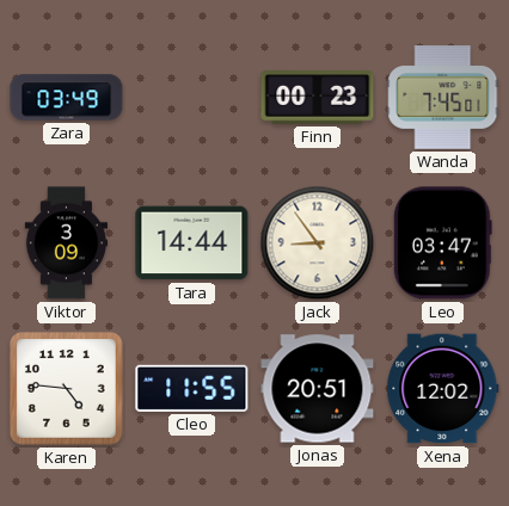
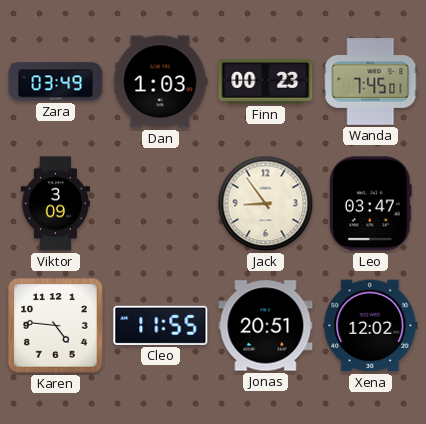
Dan: none -> 1:03 (160, 82)
Tara: 14:44 -> none (192, 243)
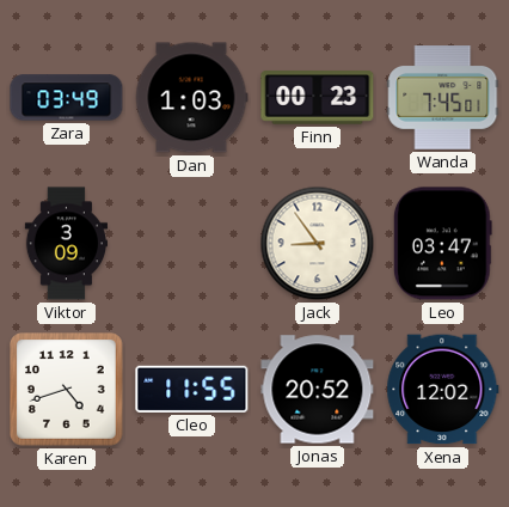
Karen: 4:46 -> 4:42 (67, 390)
Jonas: 20:51 -> 20:52 (318, 390)
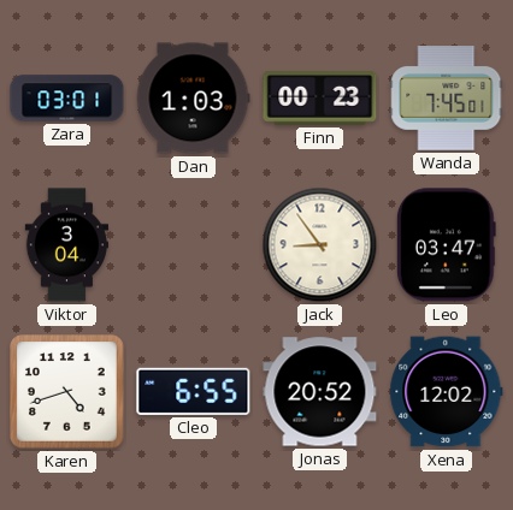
Zara: 03:49 -> 03:01 (67, 99)
Viktor: 3:09 -> 3:04 (66, 245)
Cleo: 11:55 -> 6:55 (194, 391)
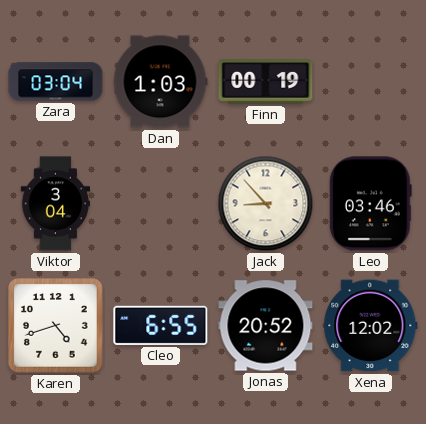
Zara: 03:01 -> 03:04 (56, 82)
Finn: 00:23 -> 00:19 (266, 82)
Wanda: 7:45 -> none (447, 99)
Jack: 8:54 -> 8:53 (266, 204)
Leo: 03:47 -> 03:46 (371, 204)
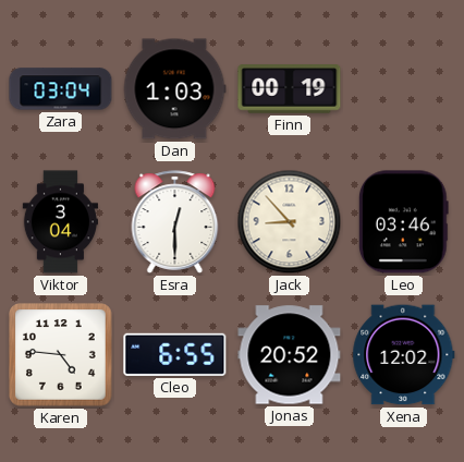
Esra: none -> 12:30 (175, 222)
Karen: 4:42 -> 4:46 (61, 355)
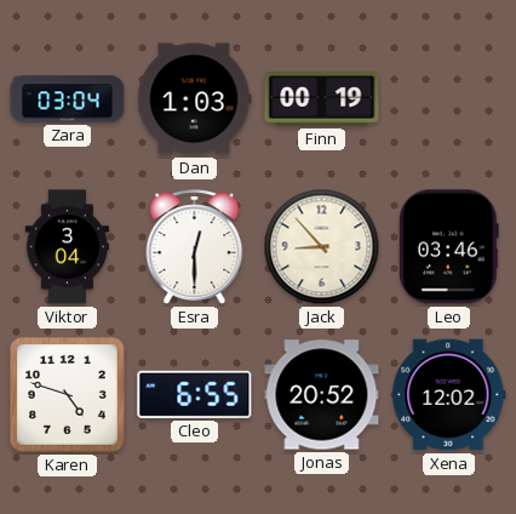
Karen: 4:46 -> 4:48 (68, 395)
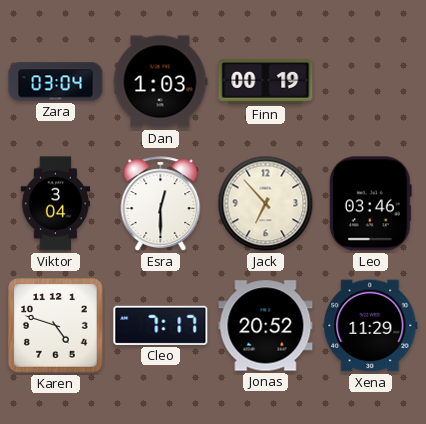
Jack: 8:53 -> 6:53 (266, 204)
Cleo: 6:55 -> 7:17 (161, 325)
Xena: 12:02 -> 11:29 (371, 326)
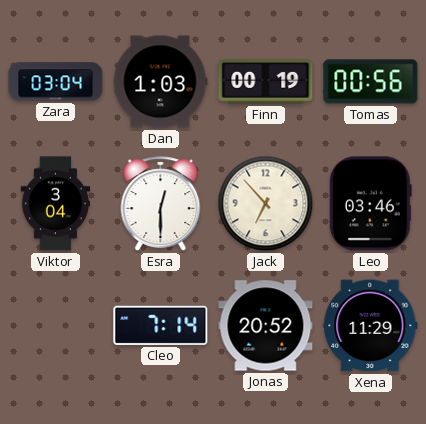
Tomas: none -> 00:56 (371, 82)
Karen: 4:48 -> none (56, 326)
Cleo: 7:17 -> 7:14 (161, 325)
